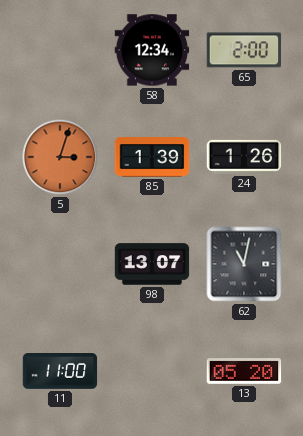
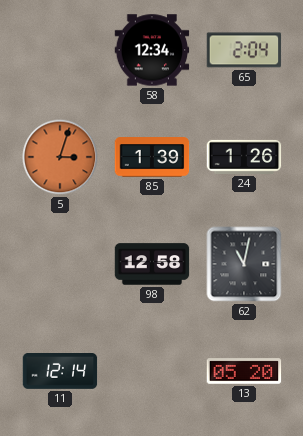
65: 2:00 -> 2:04 (244, 50)
98: 13:07 -> 12:58 (152, 264)
11: 11:00 -> 12:14 (60, 372)
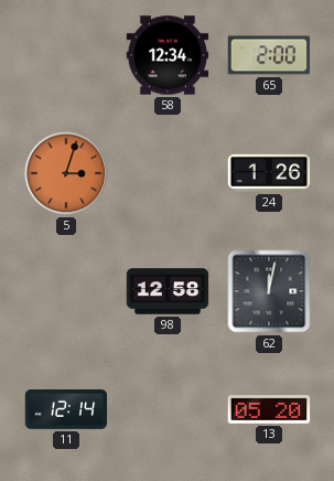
65: 2:04 -> 2:00 (269, 55)
85: 1:39 -> none (152, 157)
62: 11:02 -> 12:02 (269, 291)
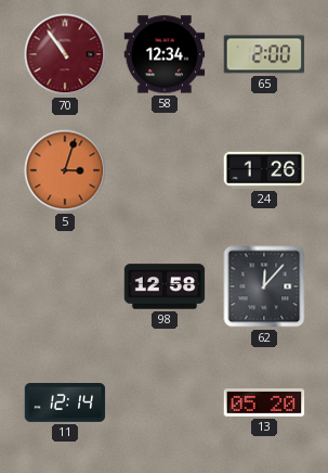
70: none -> 10:54 (65, 54)
62: 12:02 -> 12:07 (264, 286)
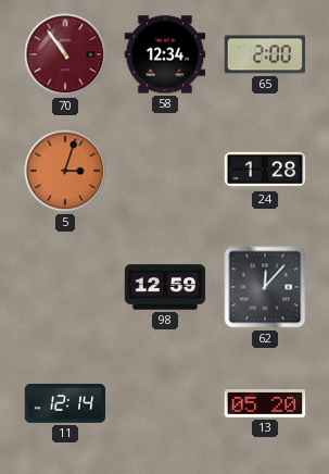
24: 1:26 -> 1:28 (265, 171)
98: 12:58 -> 12:59 (165, 287)
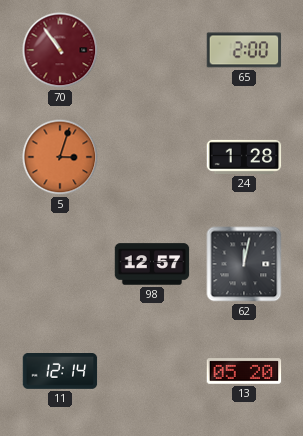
58: 12:34 -> none (165, 54)
98: 12:59 -> 12:57 (152, 264)
62: 12:07 -> 12:02 (244, 264)
